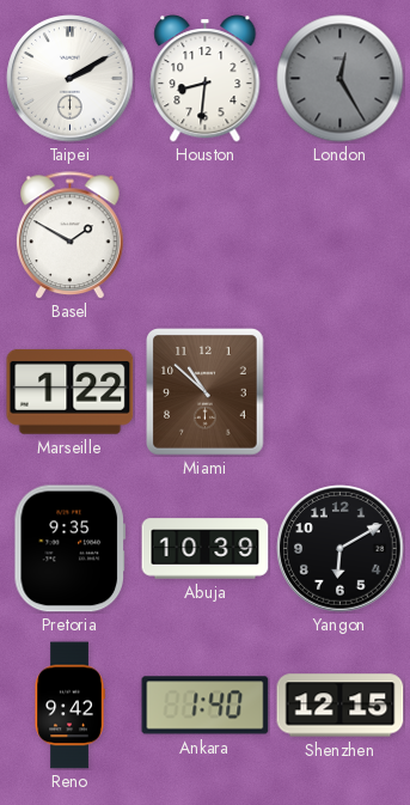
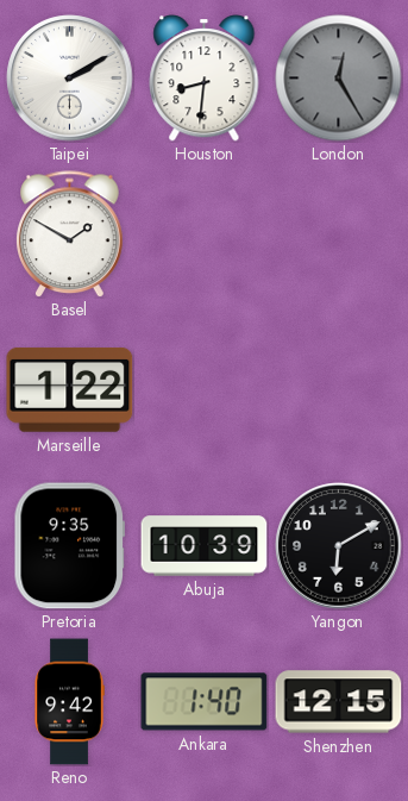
Miami: 10:52 -> none (206, 392)
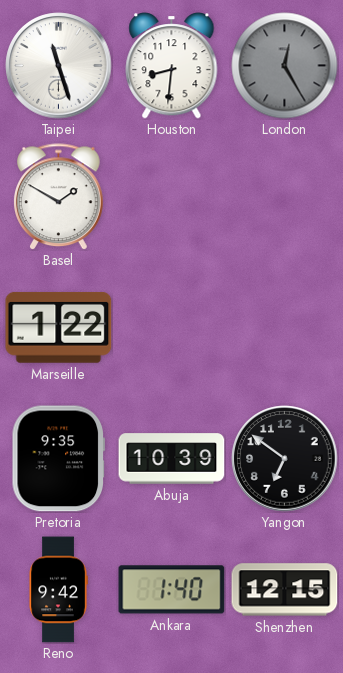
Taipei: 2:10 -> 11:27 (59, 66)
Yangon: 6:10 -> 6:51 (285, 459)
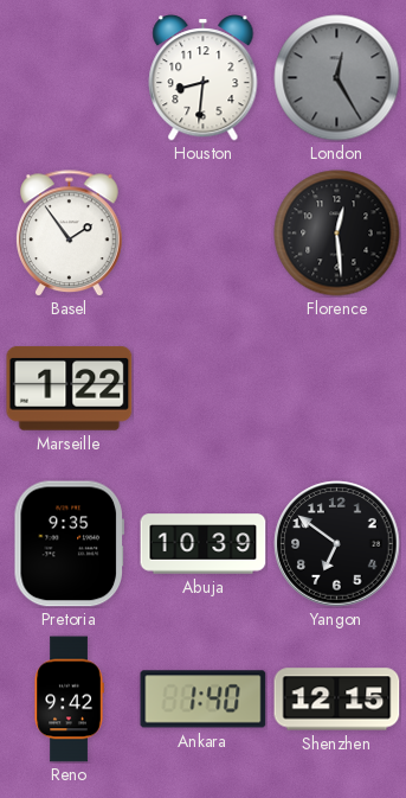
Taipei: 11:27 -> none (59, 66)
Basel: 1:50 -> 1:54 (70, 234)
Florence: none -> 12:29 (337, 234)
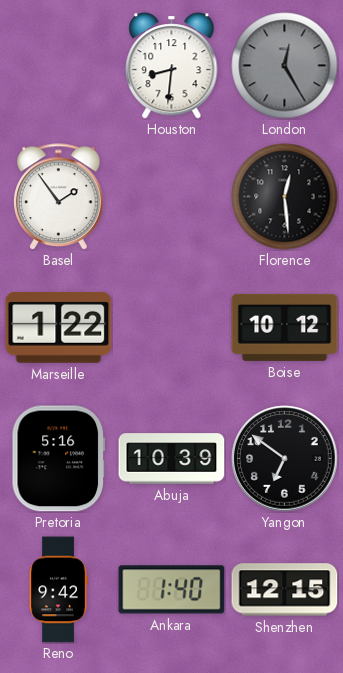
Boise: none -> 10:12 (285, 327)
Pretoria: 9:35 -> 5:16 (58, 459)
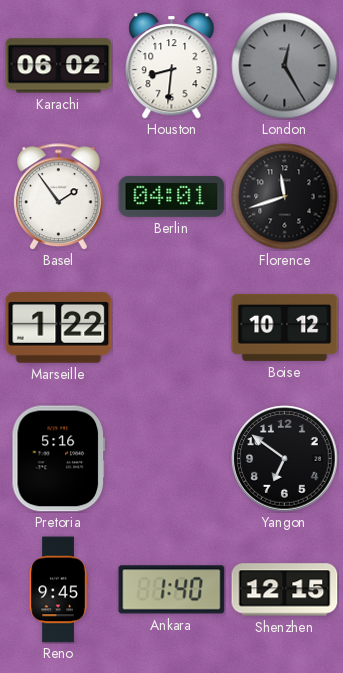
Karachi: none -> 06:02 (59, 66)
Berlin: none -> 04:01 (172, 196)
Florence: 12:29 -> 11:42 (285, 197)
Abuja: 10:39 -> none (172, 459)
Reno: 9:42 -> 9:45 (58, 590)
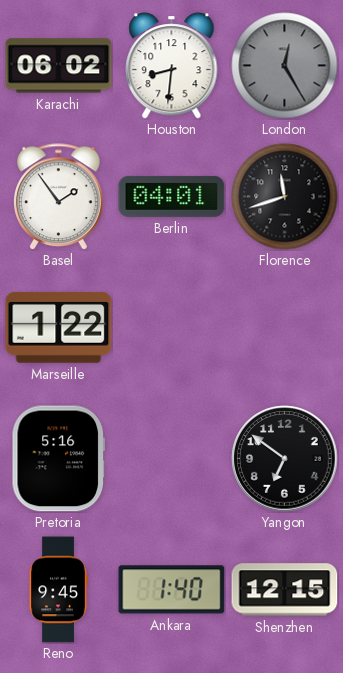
Boise: 10:12 -> none (285, 327)
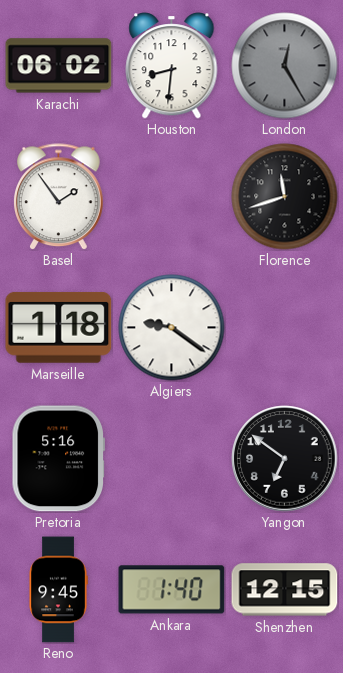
Berlin: 04:01 -> none (172, 196)
Marseille: 1:22 -> 1:18 (59, 327)
Algiers: none -> 9:21 (172, 328)
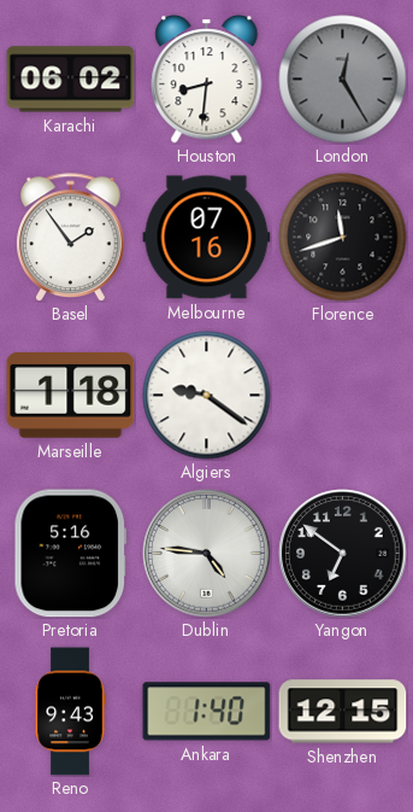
Melbourne: none -> 07:16 (207, 238)
Dublin: none -> 4:46 (207, 554)
Reno: 9:45 -> 9:43 (70, 712)
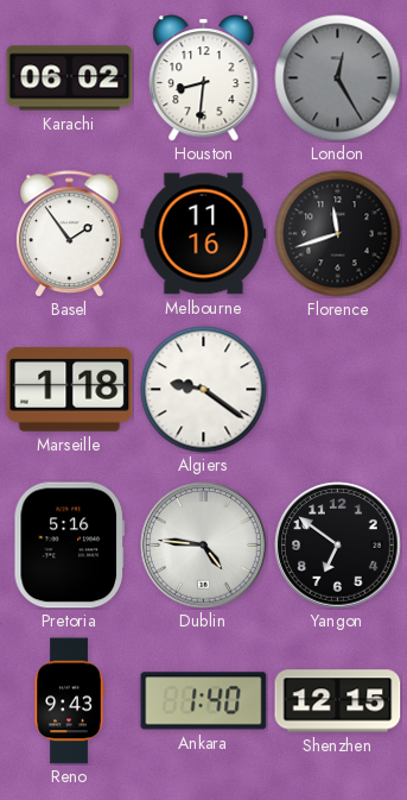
Melbourne: 07:16 -> 11:16 (204, 234)
